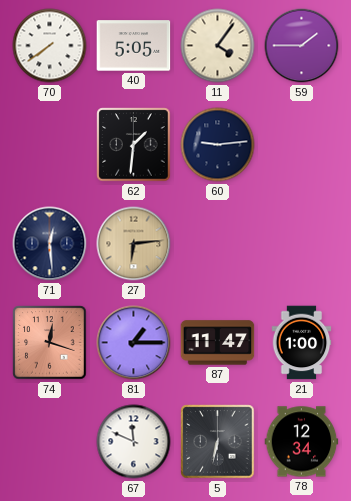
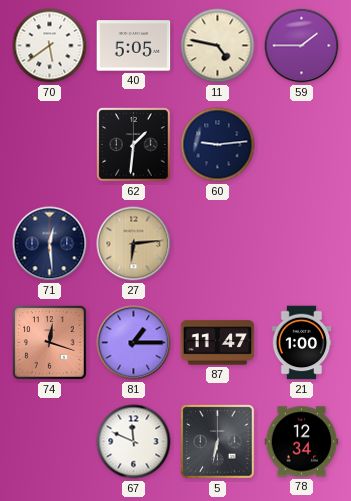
70: 7:39 -> 5:39 (50, 46)
11: 4:06 -> 4:47 (218, 46)
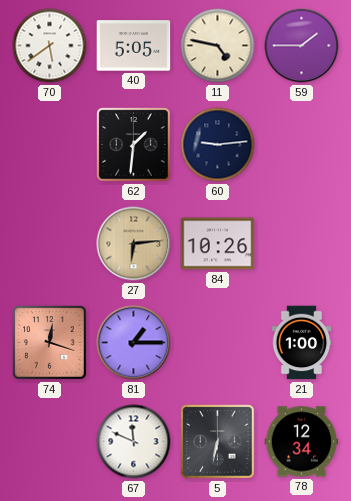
71: 12:29 -> none (50, 244)
84: none -> 10:26 (218, 244)
87: 11:47 -> none (218, 343)
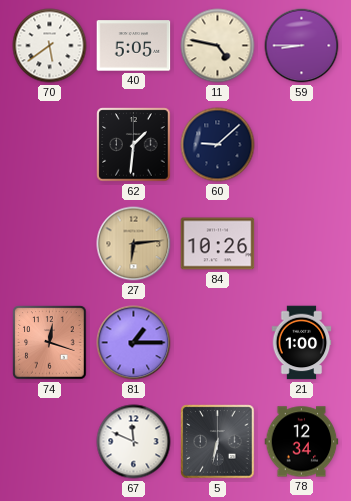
59: 1:45 -> 8:45 (302, 46)
60: 9:14 -> 9:08 (218, 145)
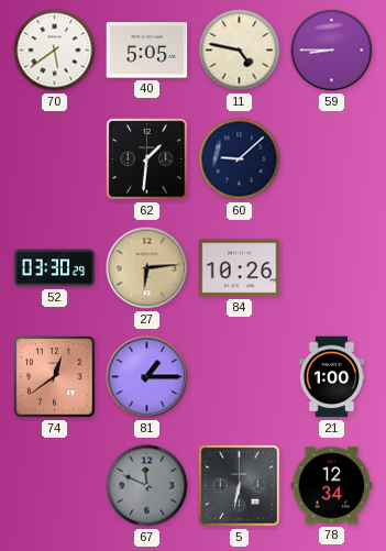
52: none -> 03:30 (55, 268)
74: 12:18 -> 12:39 (55, 377)
67 dial: white -> grey (147, 486)
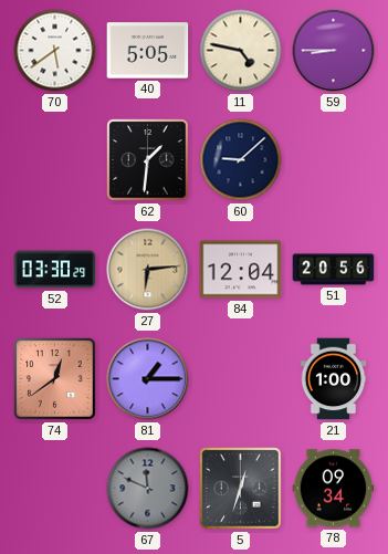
84: 10:26 -> 12:04 (241, 270)
51: none -> 20:56 (334, 270)
5: 6:32 -> 12:33 (241, 489)
78: 12:34 -> 09:34 (334, 489)
